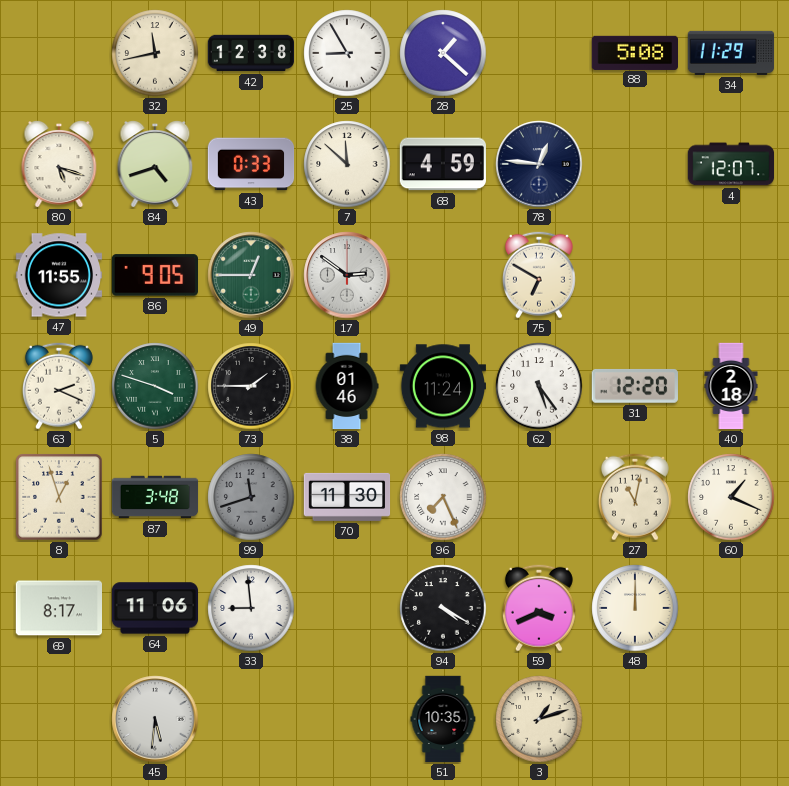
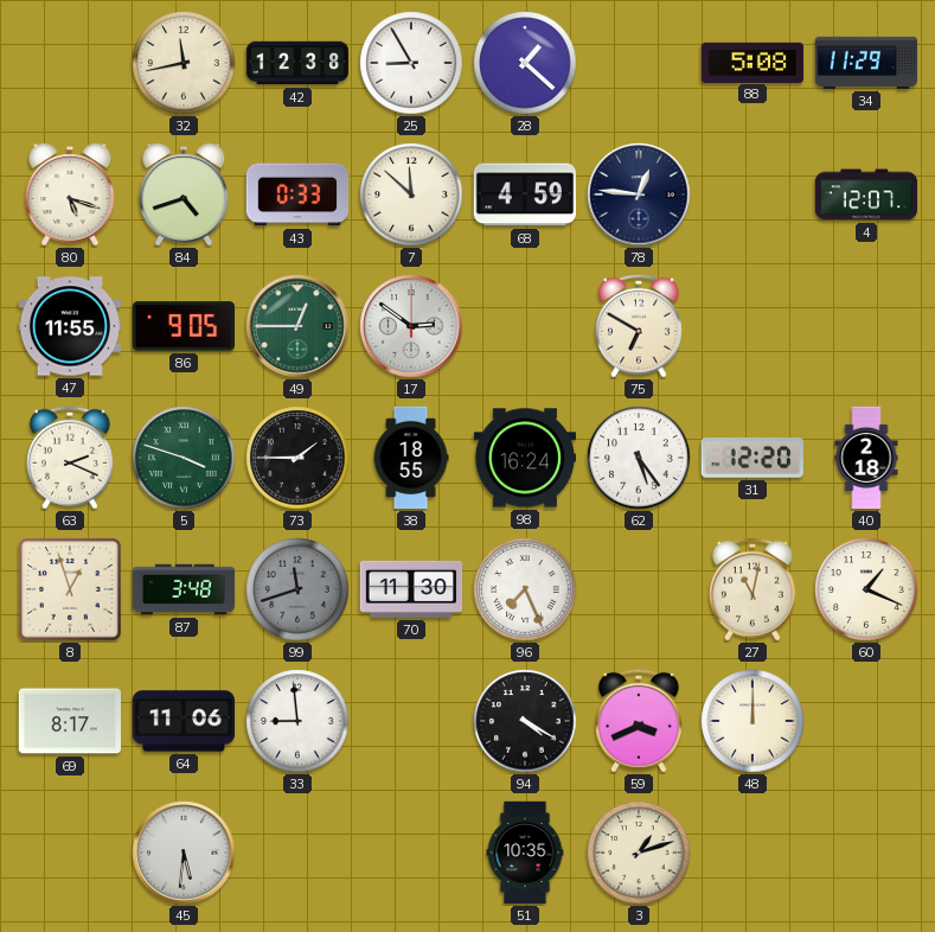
38: 01:46 -> 18:55 (411, 458)
98: 11:24 -> 16:24 (524, 458)
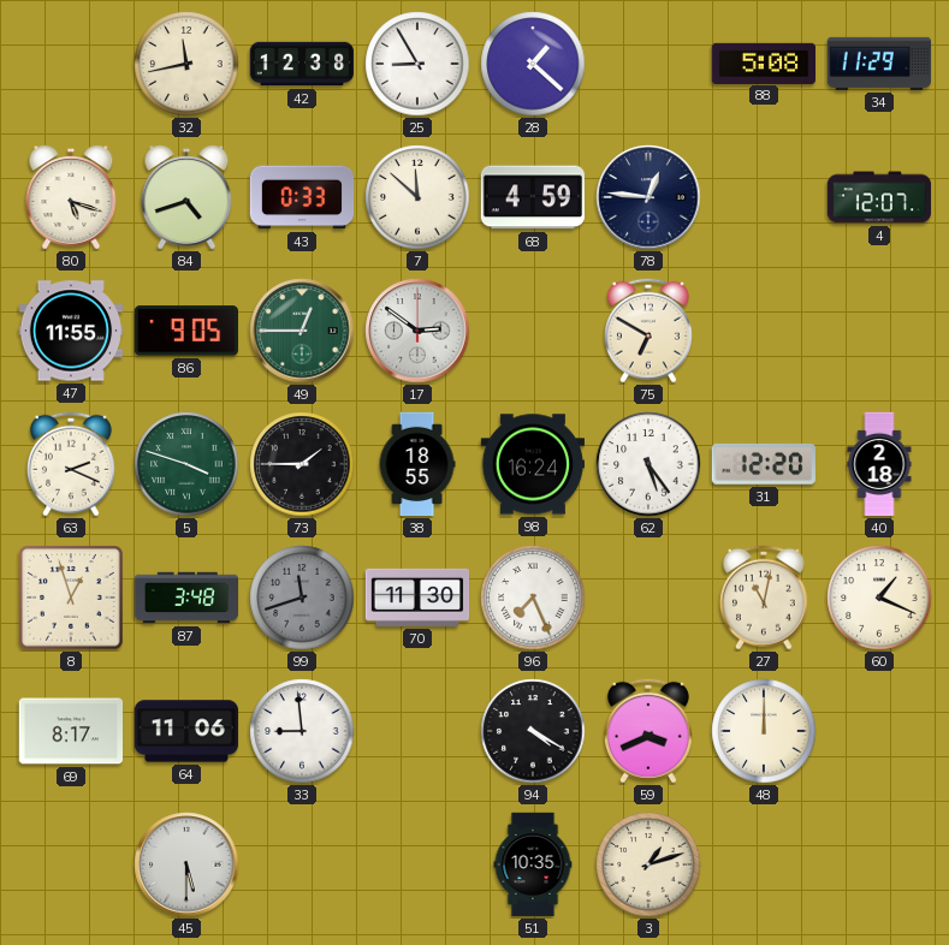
45: 5:31 -> 5:30 (186, 864)
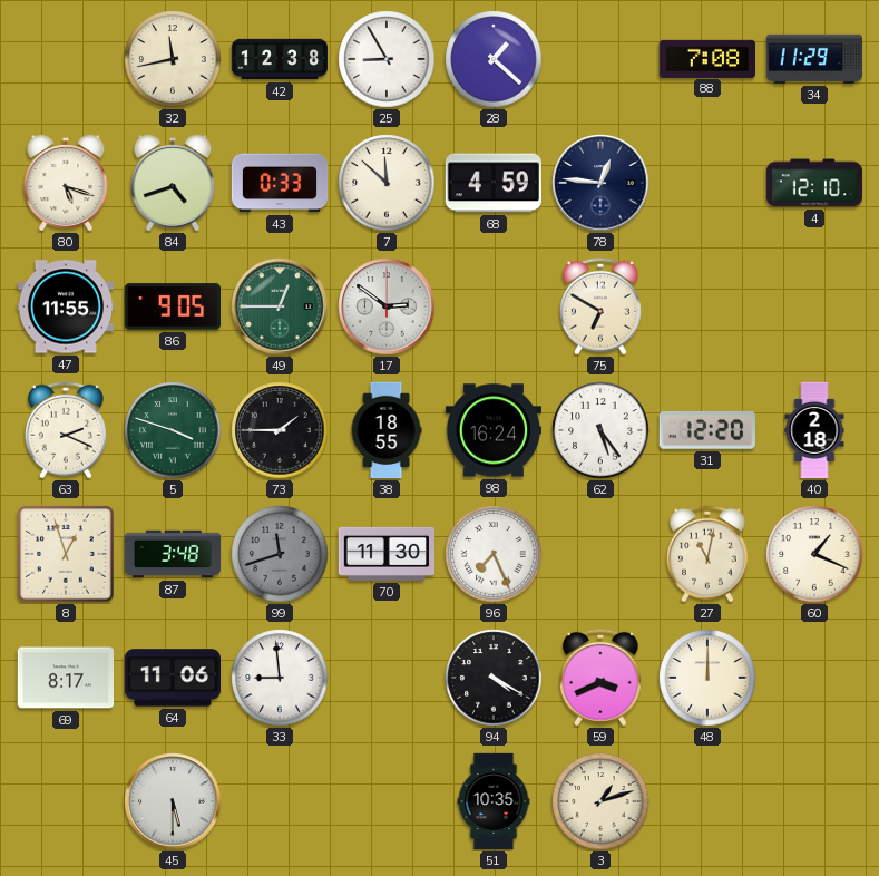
88: 5:08 -> 7:08 (706, 58)
4: 12:07 -> 12:10 (814, 183)
